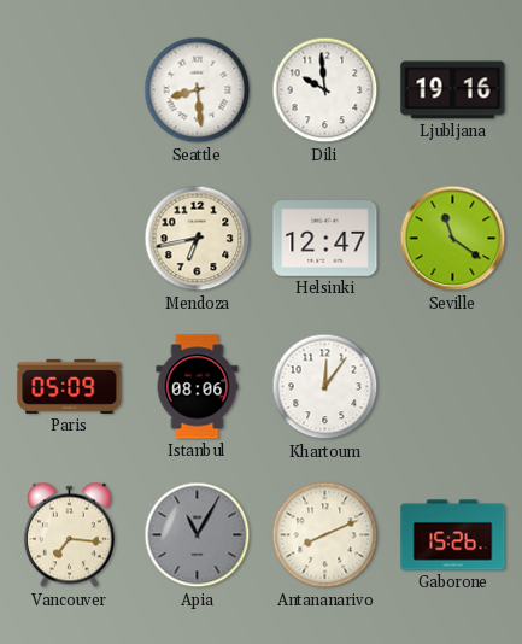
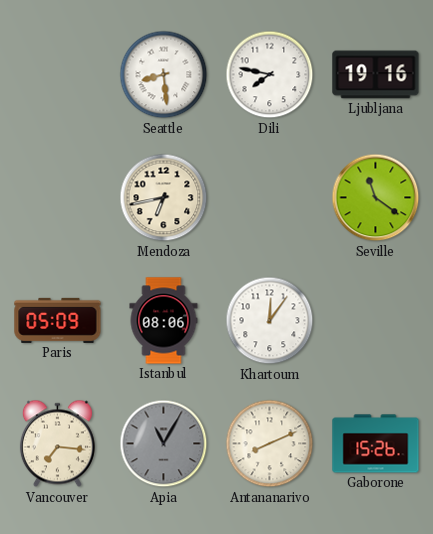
Dili: 9:59 -> 7:47 (270, 75)
Helsinki: 12:47 -> none (325, 239)
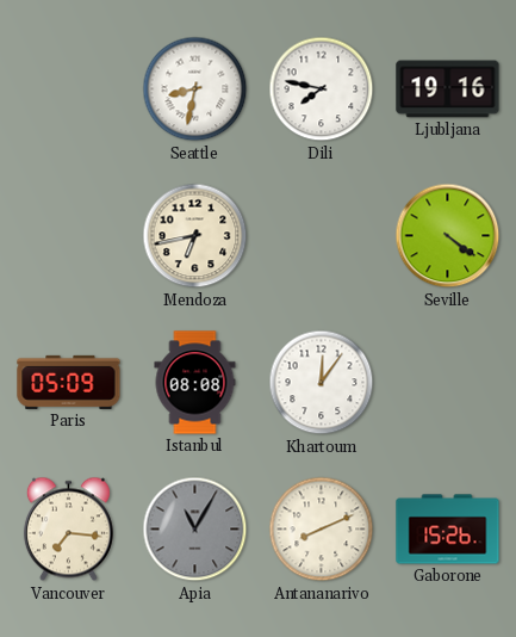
Seattle: 8:29 -> 8:32 (195, 89)
Seville: 11:21 -> 4:21 (448, 236)
Istanbul: 08:06 -> 08:08 (195, 383)
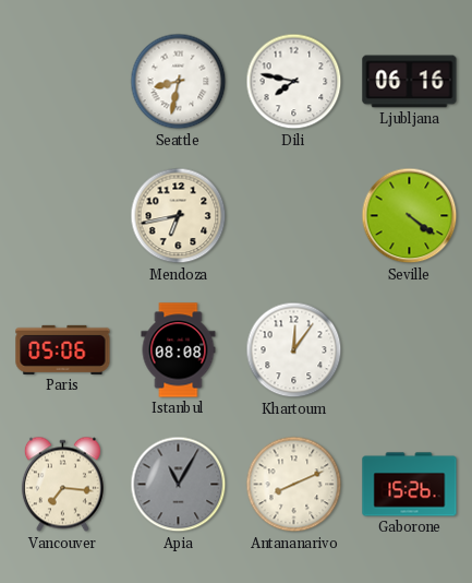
Ljubljana: 19:16 -> 06:16 (410, 82)
Paris: 05:09 -> 05:06 (63, 349)
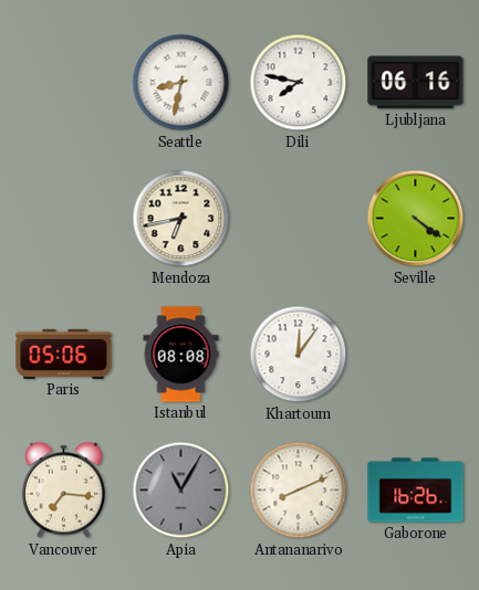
Gaborone: 15:26 -> 16:26 (416, 491)
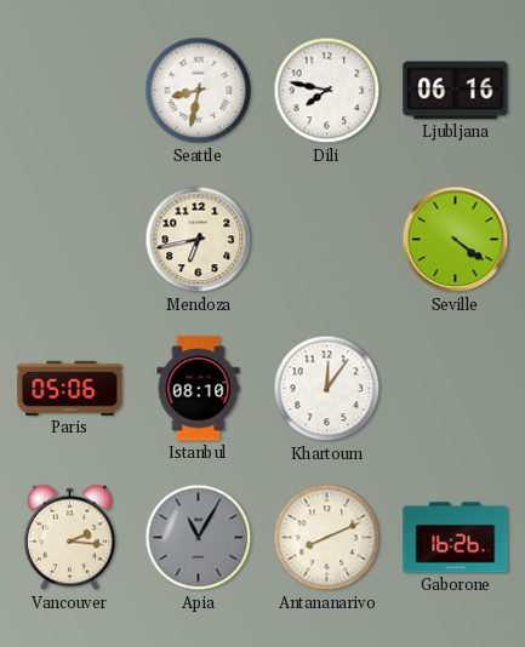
Istanbul: 08:08 -> 08:10 (199, 389)
Vancouver: 7:16 -> 2:16 (69, 538)
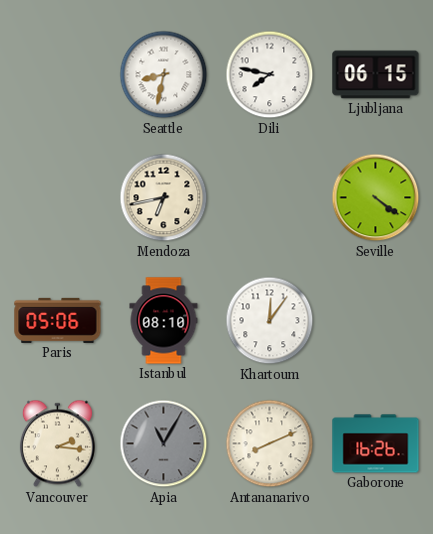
Ljubljana: 06:16 -> 06:15 (376, 75)
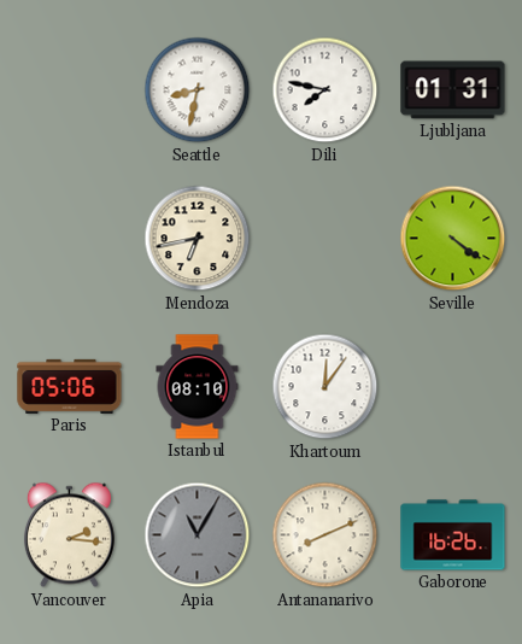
Ljubljana: 06:15 -> 01:31 (453, 90)
